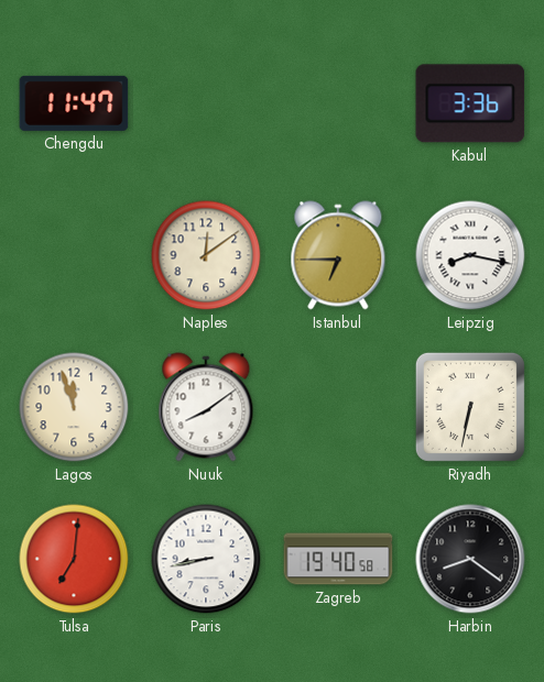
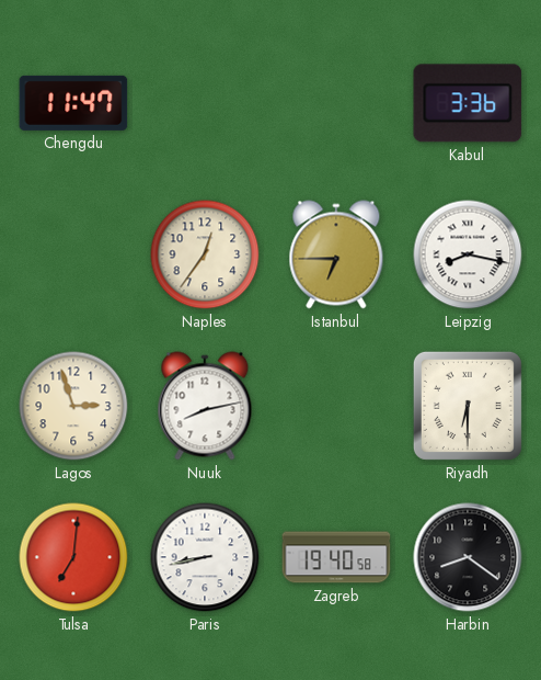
Naples: 12:09 -> 12:36 (205, 254)
Lagos: 11:57 -> 2:57 (73, 406)
Nuuk: 8:09 -> 8:13 (205, 406)
Riyadh: 6:32 -> 6:30 (468, 406)
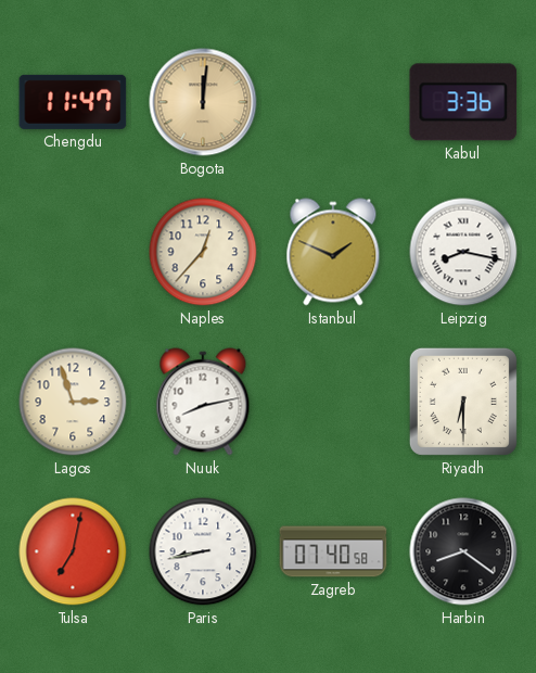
Bogota: none -> 12:01 (203, 102)
Naples: 12:36 -> 12:37 (203, 252)
Istanbul: 6:45 -> 1:49 (333, 252)
Tulsa: 7:01 -> 7:02 (73, 551)
Zagreb: 19:40 -> 07:40 (333, 551)
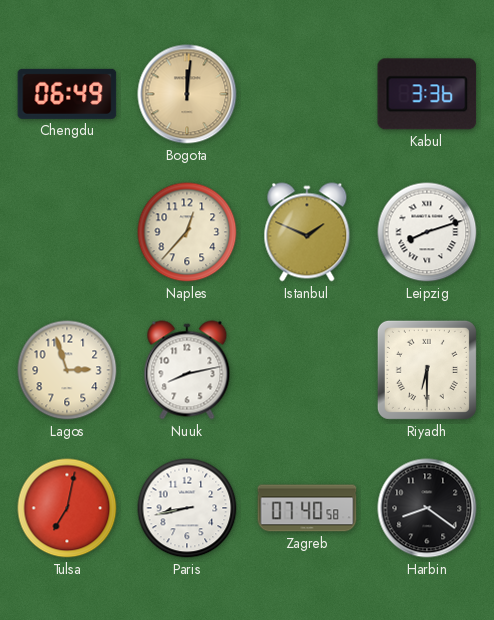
Chengdu: 11:47 -> 06:49 (67, 94)
Leipzig: 8:17 -> 8:12 (427, 232)
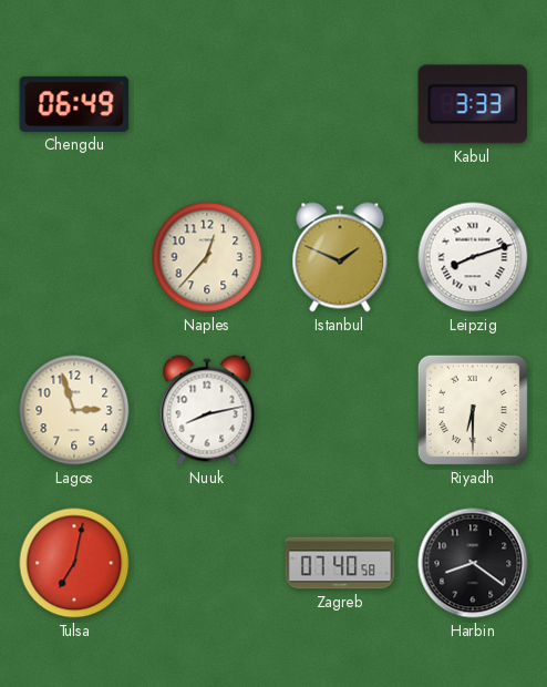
Bogota: 12:01 -> none (187, 94)
Kabul: 3:36 -> 3:33 (473, 104)
Paris: 8:43 -> none (187, 508)
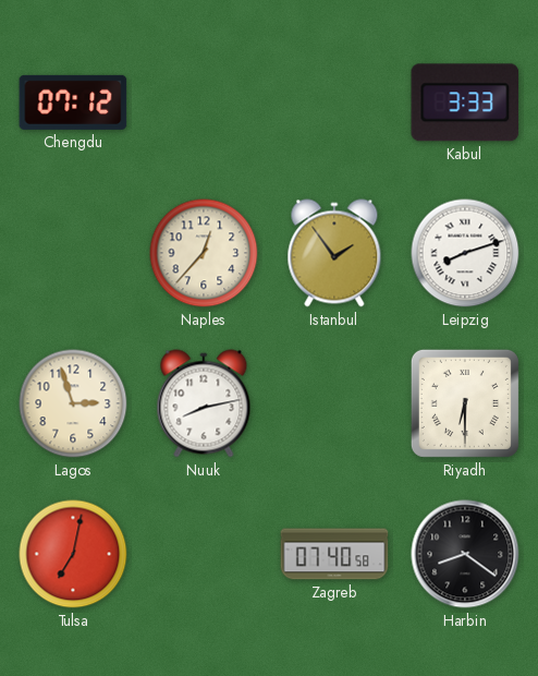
Chengdu: 06:49 -> 07:12 (73, 102)
Istanbul: 1:49 -> 1:54 (334, 253)
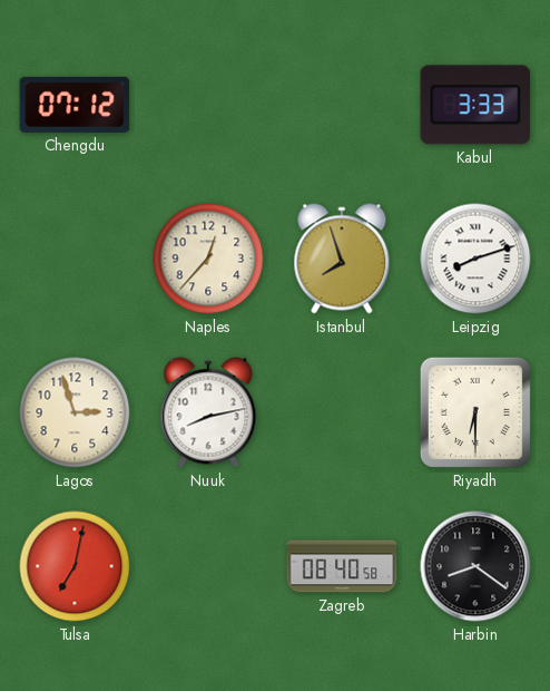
Istanbul: 1:54 -> 7:57 (342, 259)
Zagreb: 07:40 -> 08:40 (342, 566)
